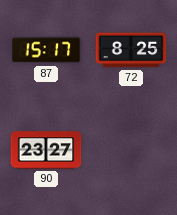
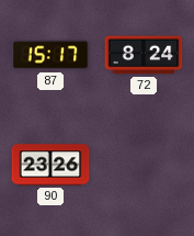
72: 8:25 -> 8:24 (144, 55)
90: 23:27 -> 23:26 (50, 165)
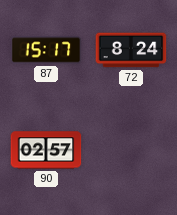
90: 23:26 -> 02:57 (46, 150)
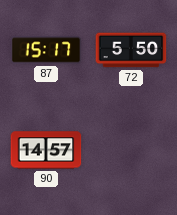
72: 8:24 -> 5:50 (131, 50)
90: 02:57 -> 14:57 (46, 150)
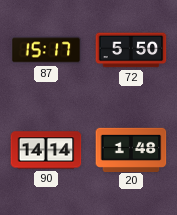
90: 14:57 -> 14:14 (46, 150)
20: none -> 1:48 (131, 149)
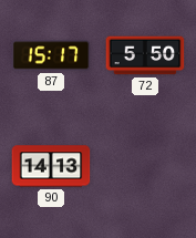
90: 14:14 -> 14:13 (51, 166)
20: 1:48 -> none (131, 149)
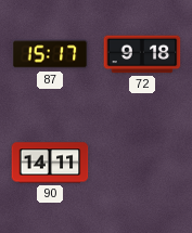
72: 5:50 -> 9:18 (142, 54)
90: 14:13 -> 14:11 (50, 163)
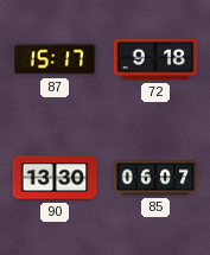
90: 14:11 -> 13:30 (55, 178)
85: none -> 06:07 (155, 178)
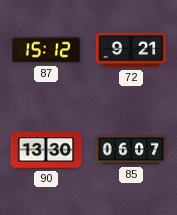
87: 15:17 -> 15:12 (46, 50)
72: 9:18 -> 9:21 (131, 50)
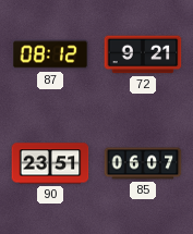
87: 15:12 -> 08:12 (50, 54)
90: 13:30 -> 23:51 (50, 163)
